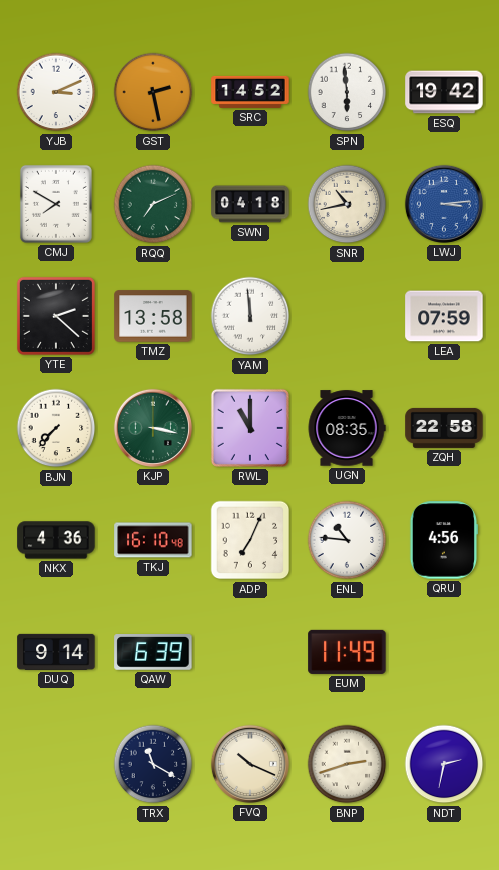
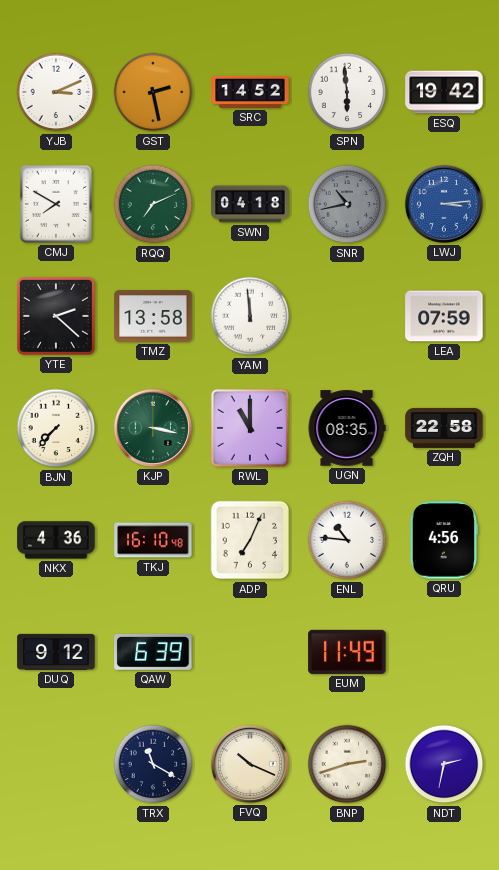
SNR dial: cream -> grey (347, 204)
DUQ: 9:14 -> 9:12 (56, 652)
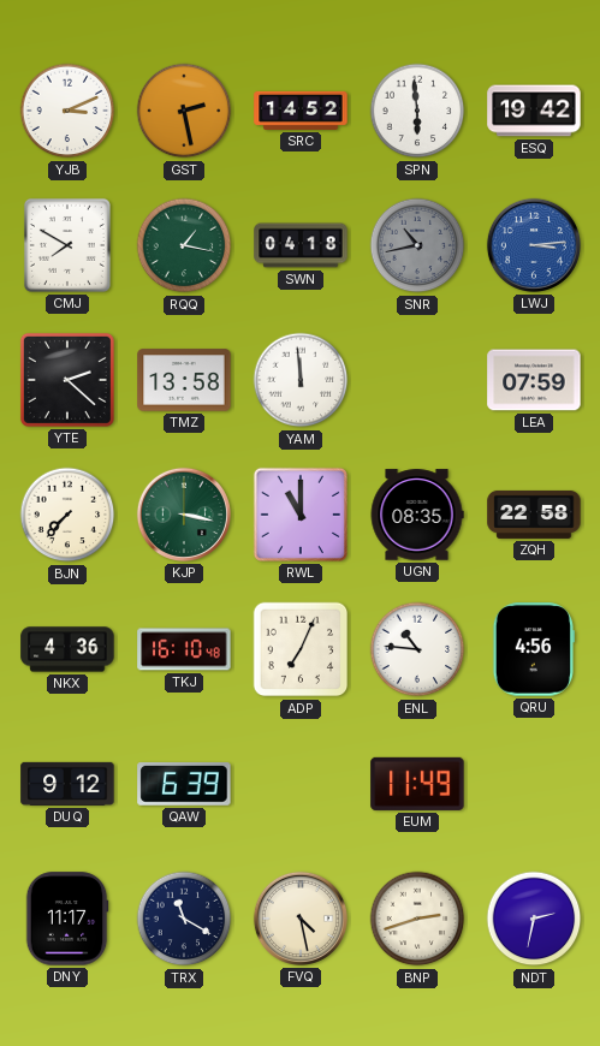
RQQ: 7:11 -> 1:17 (184, 245)
DNY: none -> 11:17 (67, 919)
FVQ: 10:19 -> 4:28 (301, 919)
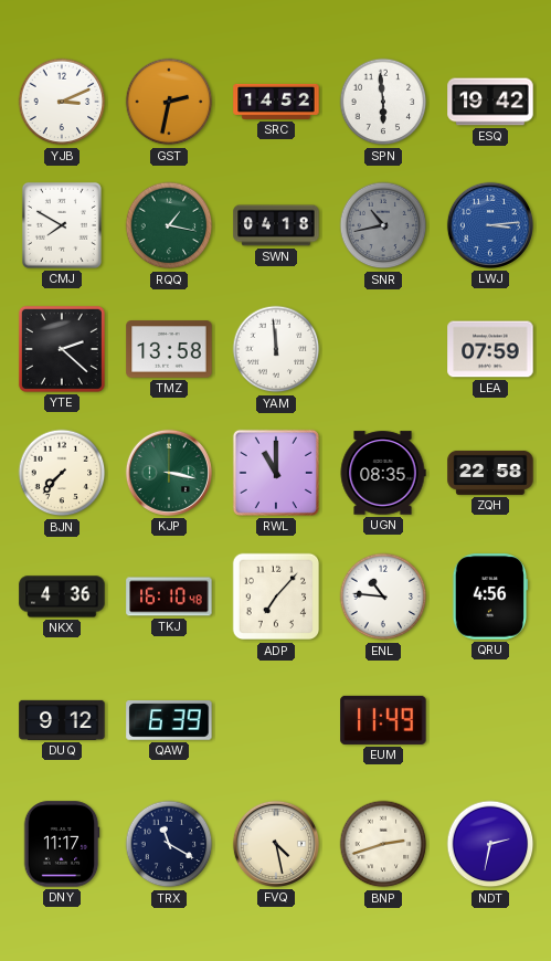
GST: 2:28 -> 2:32 (169, 102)
ADP: 7:04 -> 7:07 (276, 596)
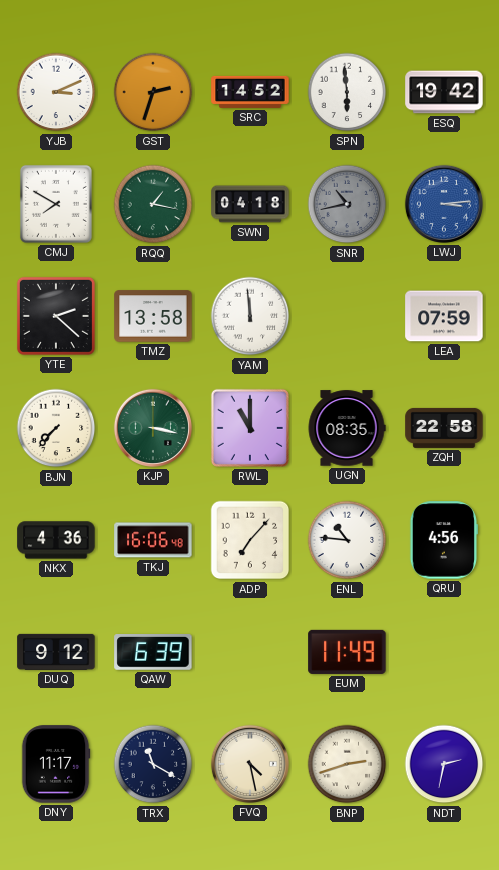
GST: 2:32 -> 2:33 (153, 92)
TKJ: 16:10 -> 16:06 (153, 540)
